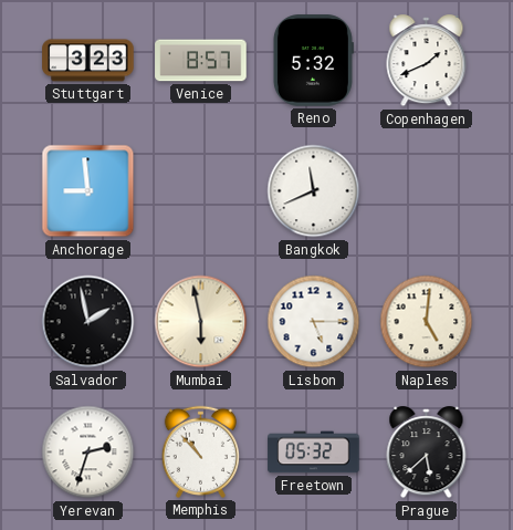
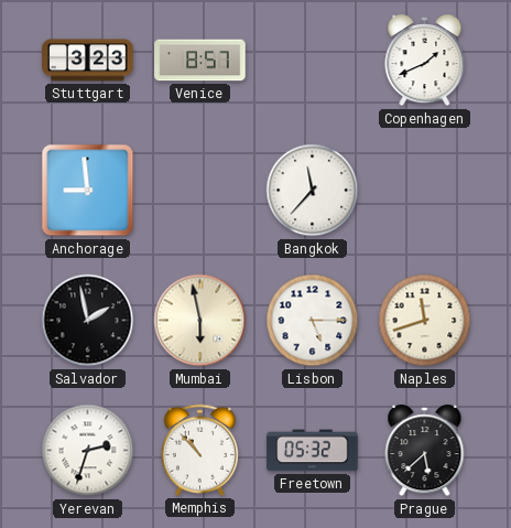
Reno: 5:32 -> none (313, 61)
Bangkok: 11:41 -> 11:37 (313, 191)
Naples: 5:01 -> 11:42 (425, 321)
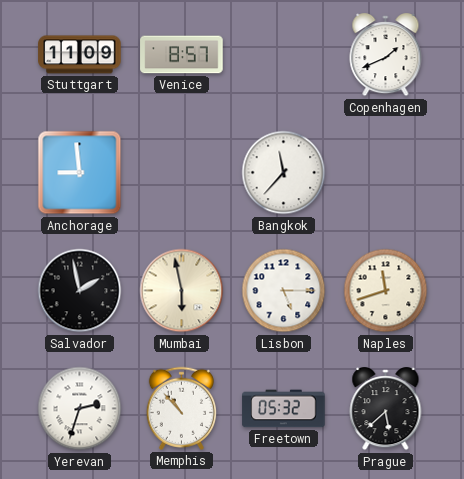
Stuttgart: 3:23 -> 11:09 (80, 55)
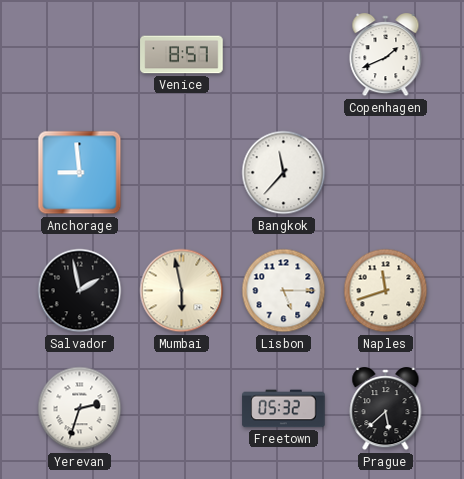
Stuttgart: 11:09 -> none (80, 55)
Memphis: 10:53 -> none (181, 408)
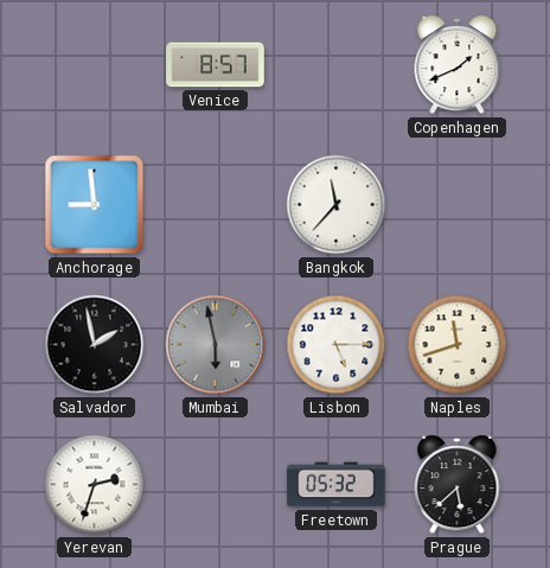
Mumbai dial: cream -> grey (216, 345)
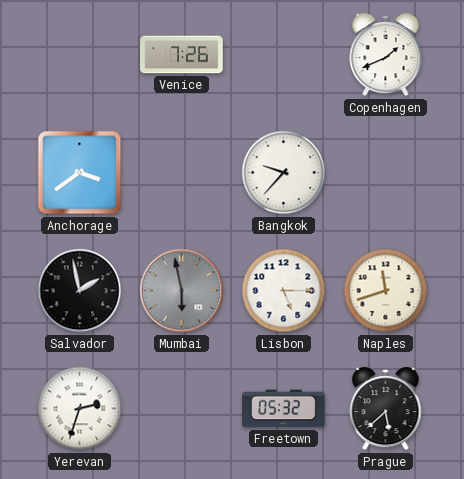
Venice: 8:57 -> 7:26 (182, 55)
Anchorage: 8:59 -> 3:39 (80, 173)
Bangkok: 11:37 -> 9:37 (284, 173)
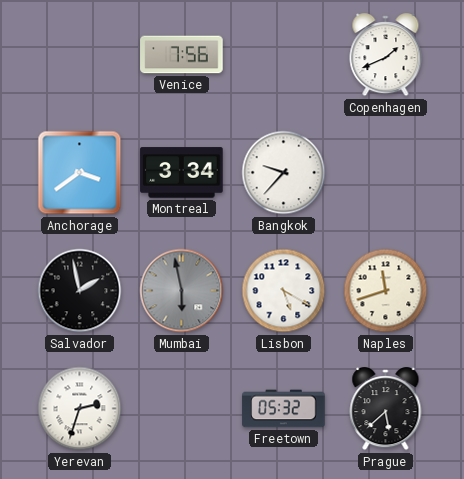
Venice: 7:26 -> 7:56 (182, 55)
Montreal: none -> 3:34 (182, 173)
Lisbon: 5:15 -> 5:20 (284, 291)
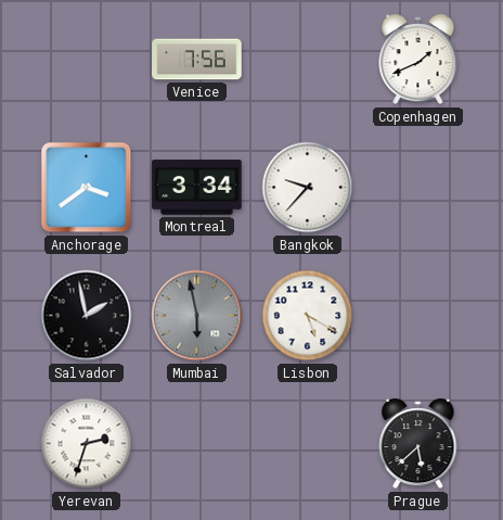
Naples: 11:42 -> none (386, 291)
Freetown: 05:32 -> none (284, 409)
